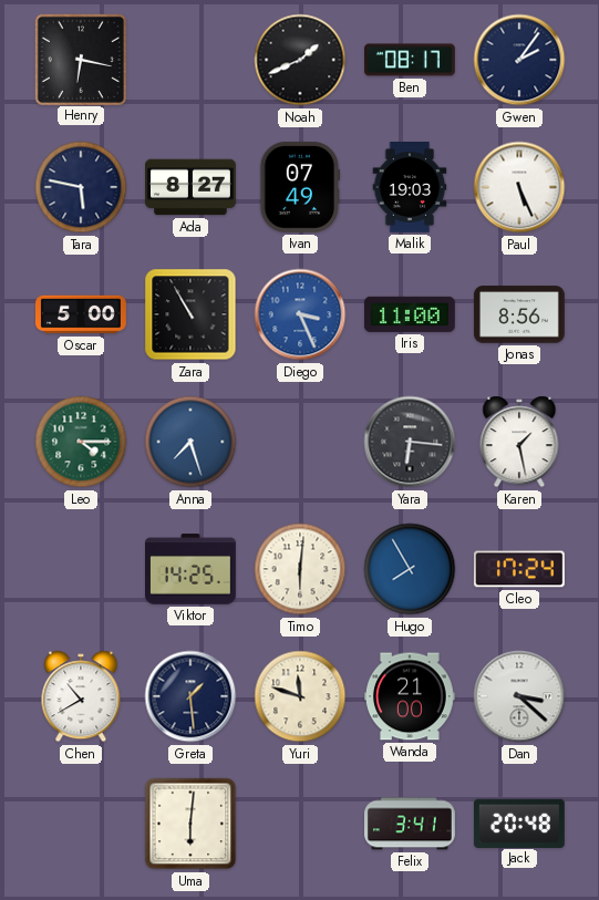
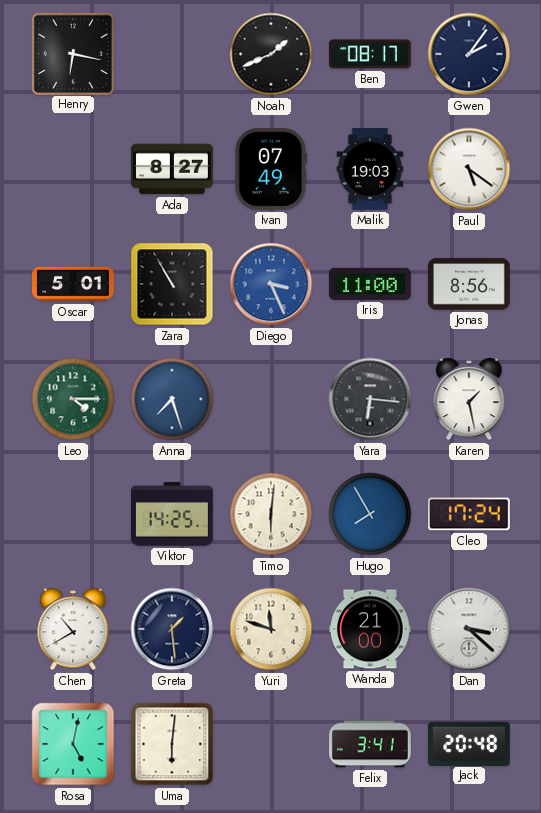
Tara: 5:47 -> none (81, 187)
Paul: 5:26 -> 5:21 (469, 169)
Oscar: 5:00 -> 5:01 (74, 284)
Rosa: none -> 5:02 (73, 744)
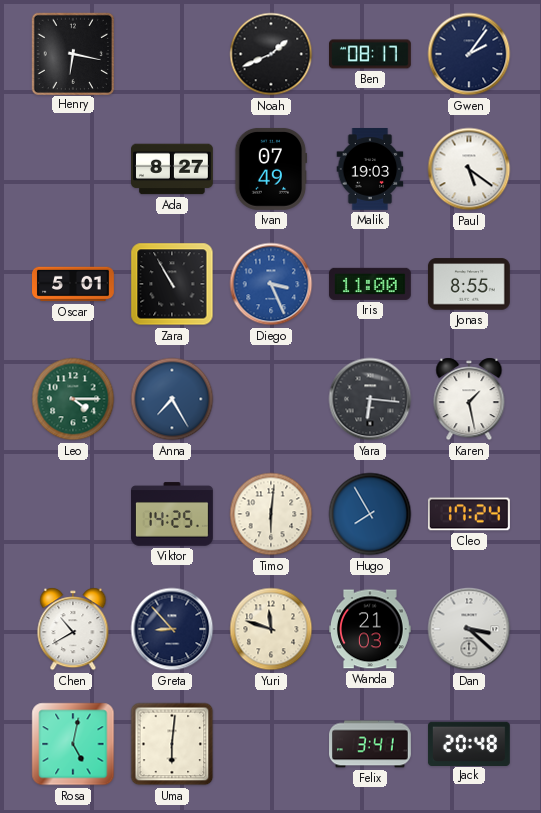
Jonas: 8:56 -> 8:55 (469, 284)
Anna: 7:27 -> 7:25 (172, 399)
Greta: 1:29 -> 8:53 (172, 629)
Wanda: 21:00 -> 21:03 (371, 629)
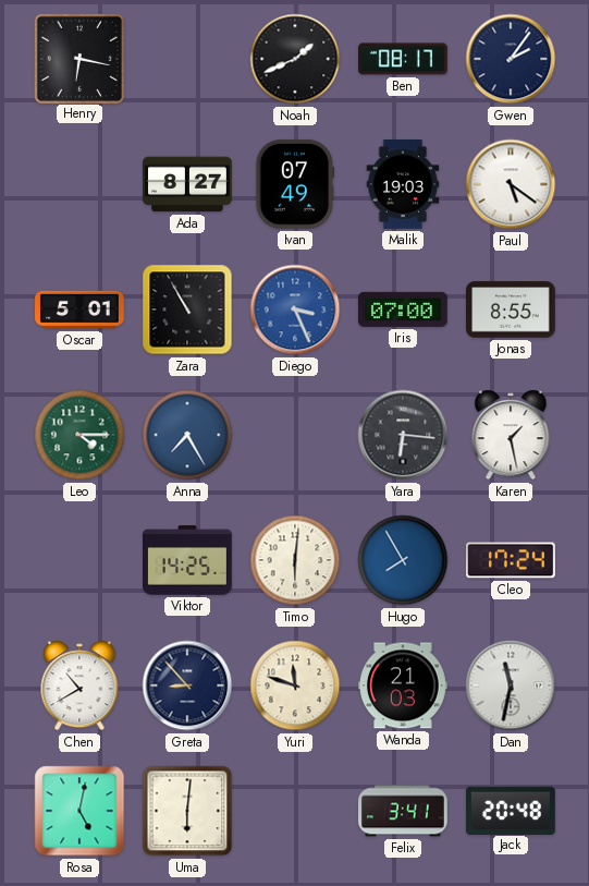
Iris: 11:00 -> 07:00 (403, 310)
Dan: 3:22 -> 11:32 (511, 685)
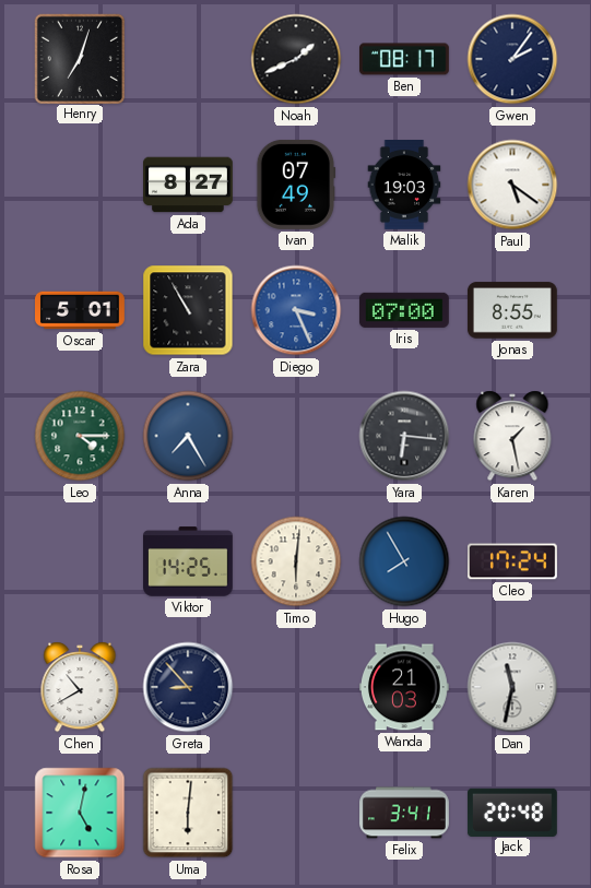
Henry: 6:17 -> 7:03 (79, 58)
Yuri: 11:48 -> none (295, 685)
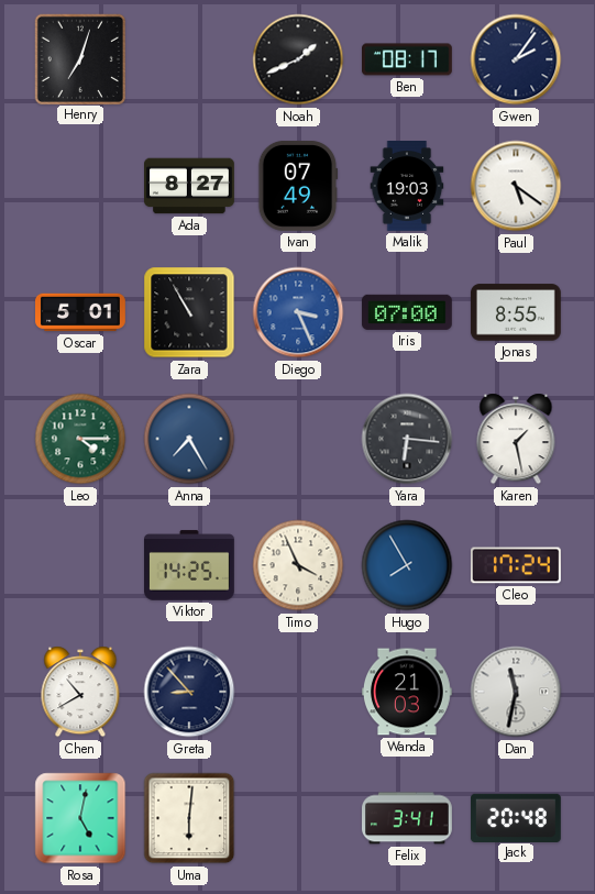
Timo: 6:01 -> 3:56 (298, 565)
